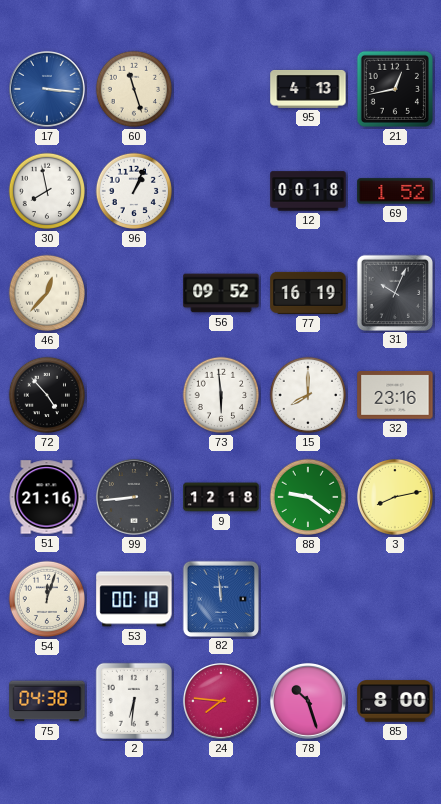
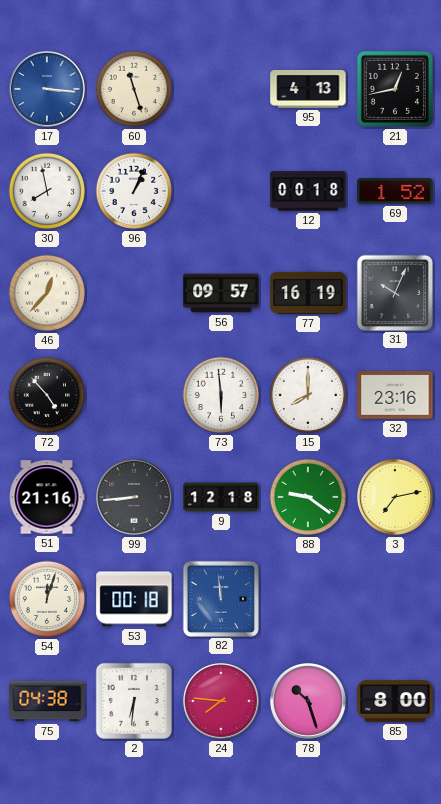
56: 09:52 -> 09:57 (221, 293)
3: 8:13 -> 7:13 (395, 497)
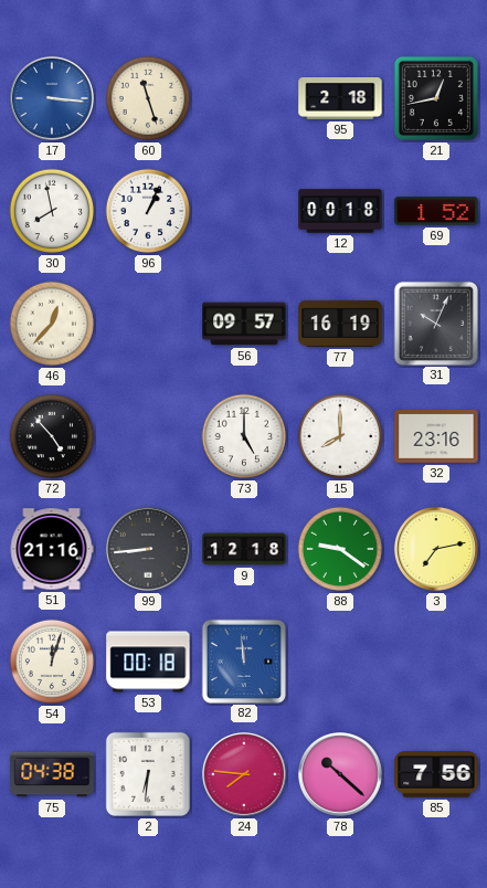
95: 4:13 -> 2:18 (340, 98)
73: 5:59 -> 5:00 (244, 436)
78: 10:27 -> 10:22 (340, 774)
85: 8:00 -> 7:56 (436, 774)
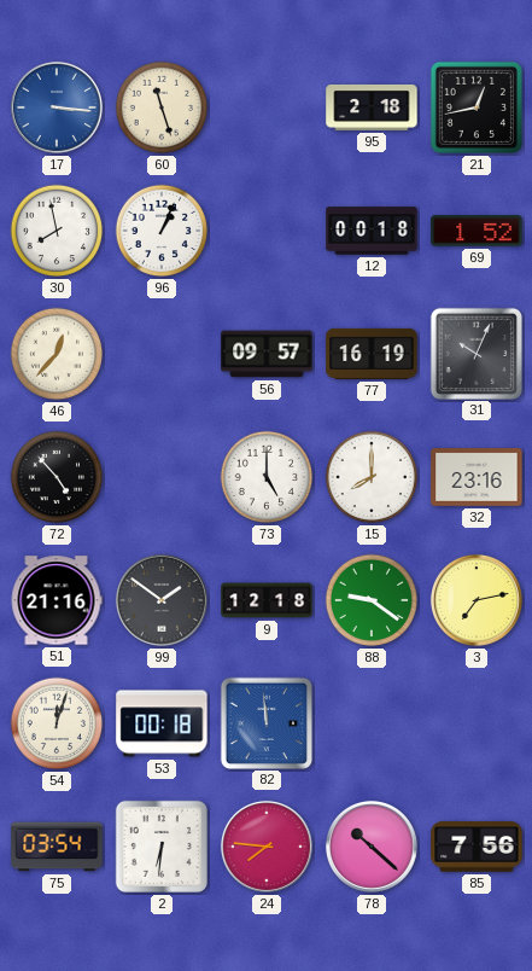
99: 8:44 -> 1:51 (162, 600)
75: 04:38 -> 03:54 (57, 847)
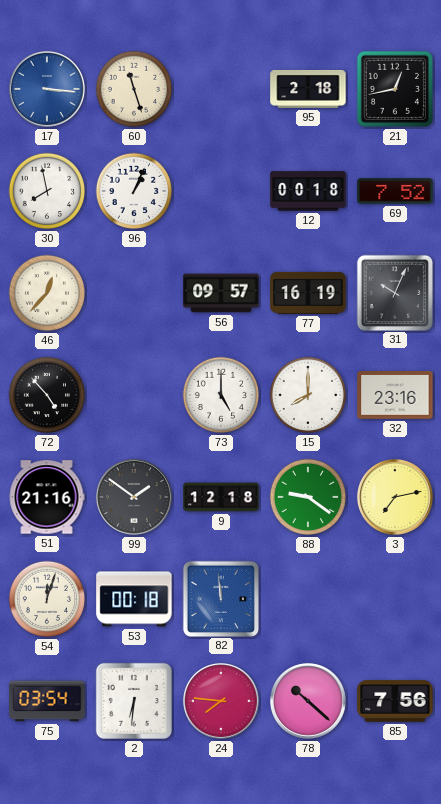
69: 1:52 -> 7:52 (395, 191)
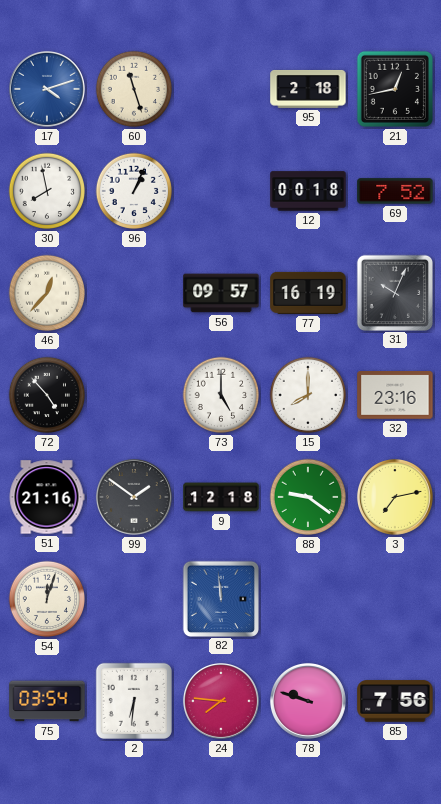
17: 3:16 -> 4:12 (47, 89)
53: 00:18 -> none (134, 599)
78: 10:22 -> 9:48 (308, 701)
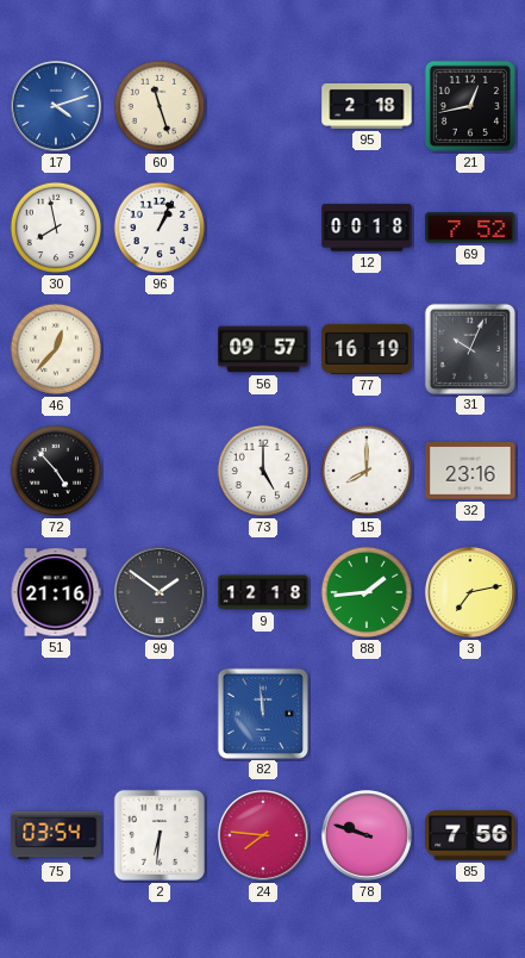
88: 9:21 -> 1:44 (367, 592)
54: 12:03 -> none (47, 599)
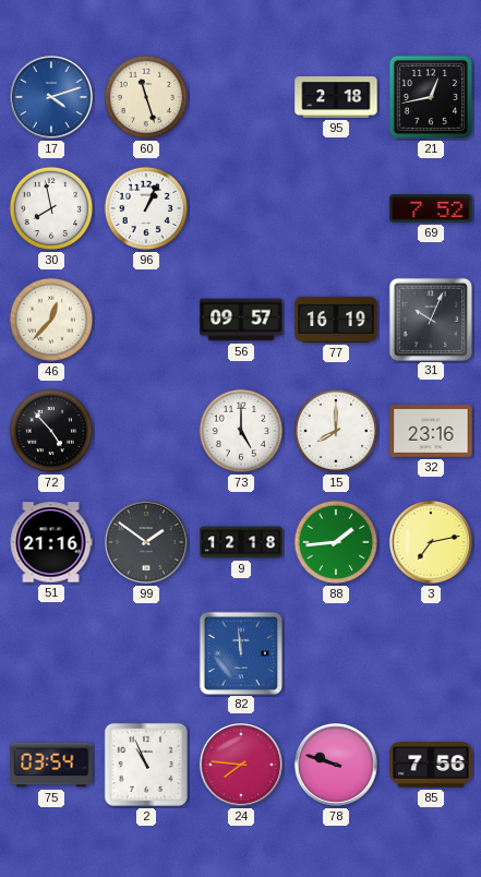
12: 00:18 -> none (367, 228)
2: 6:31 -> 10:56 (146, 765)
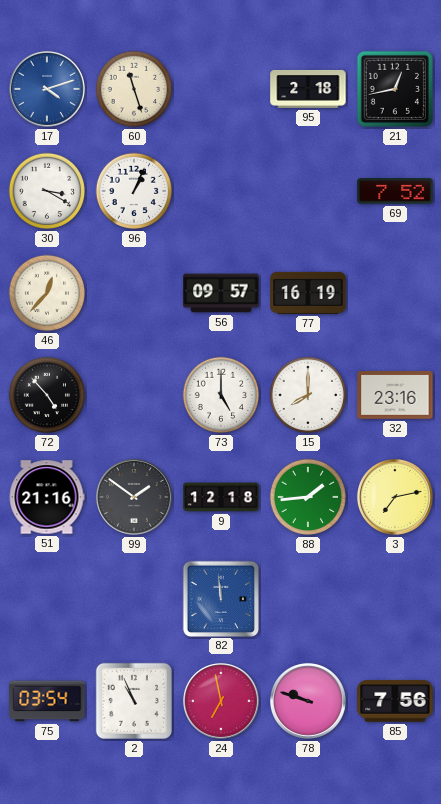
30: 7:58 -> 3:20 (47, 191)
31: 10:04 -> none (430, 319)
24: 7:46 -> 6:58 (221, 701)
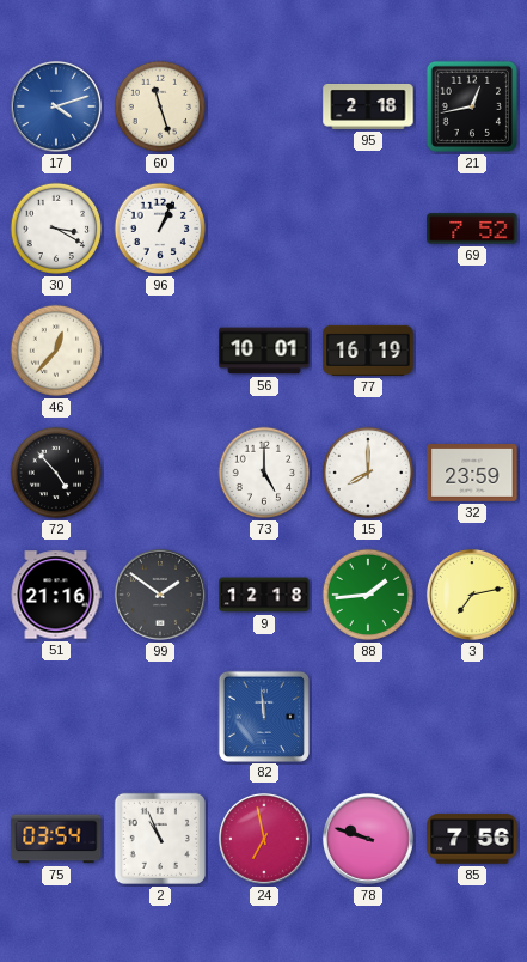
56: 09:57 -> 10:01 (264, 351)
32: 23:16 -> 23:59 (472, 474)
